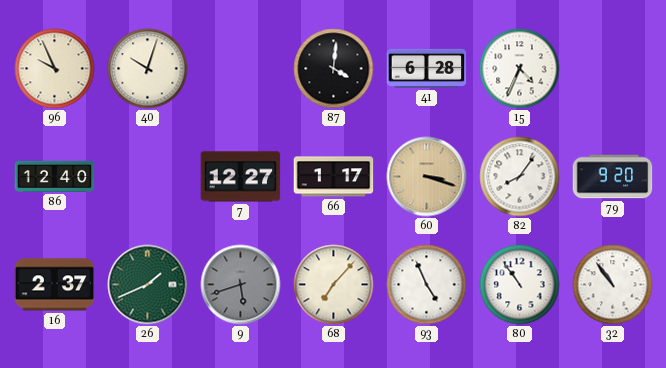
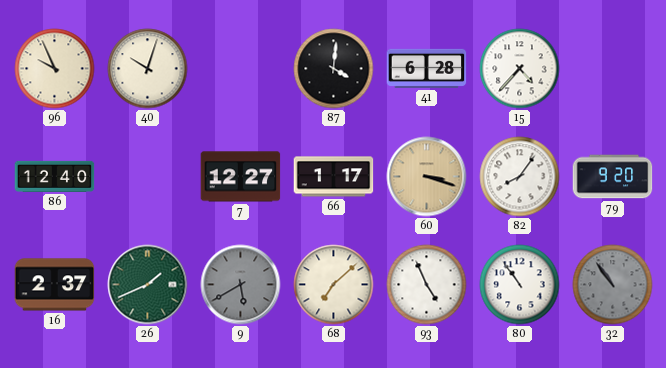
15: 4:34 -> 4:37 (520, 69)
9: 5:42 -> 5:40 (241, 285)
68: 7:07 -> 7:08 (334, 285)
32 dial: white -> grey (613, 285)
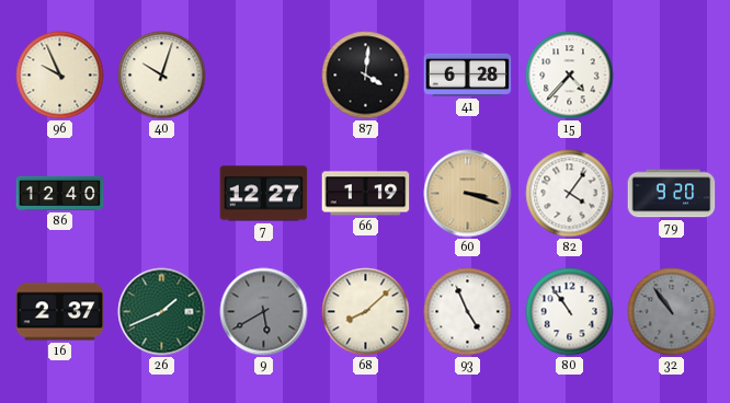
66: 1:17 -> 1:19 (366, 194)
82: 8:06 -> 4:06 (570, 194)
68: 7:08 -> 8:08 (366, 312)
